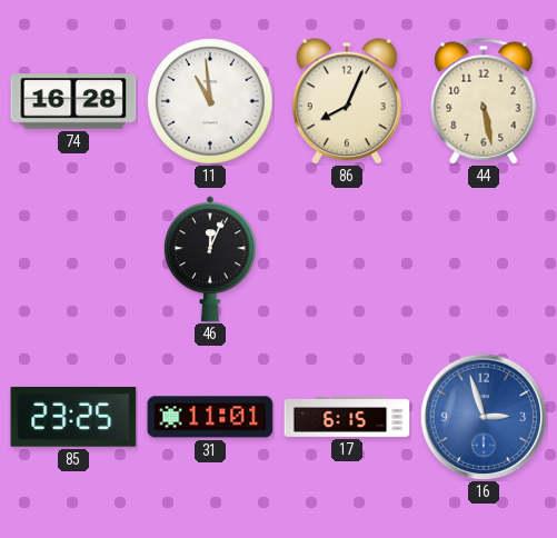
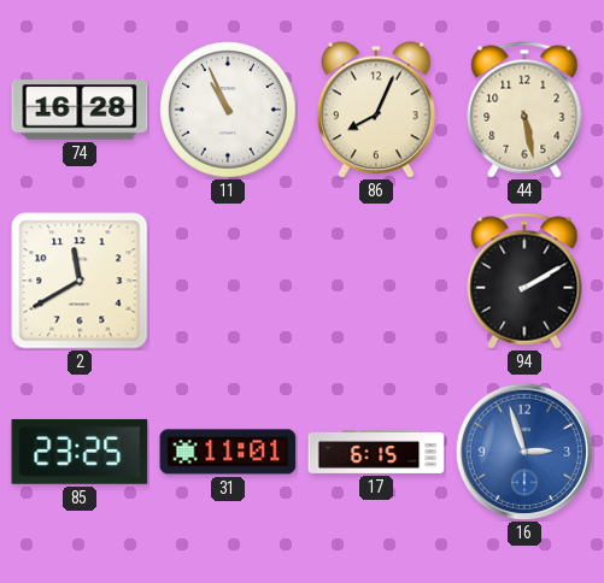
11: 10:59 -> 10:56 (228, 110)
2: none -> 11:40 (80, 281)
46: 12:04 -> none (210, 259)
94: none -> 2:10 (524, 281)
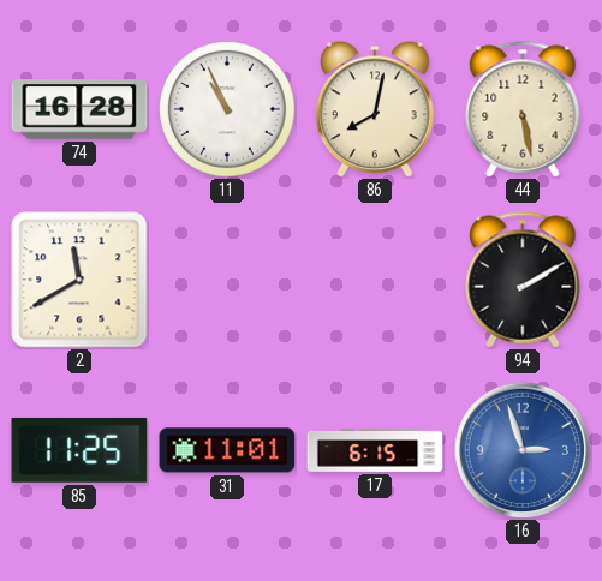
86: 8:04 -> 8:02 (375, 109)
85: 23:25 -> 11:25 (79, 450)
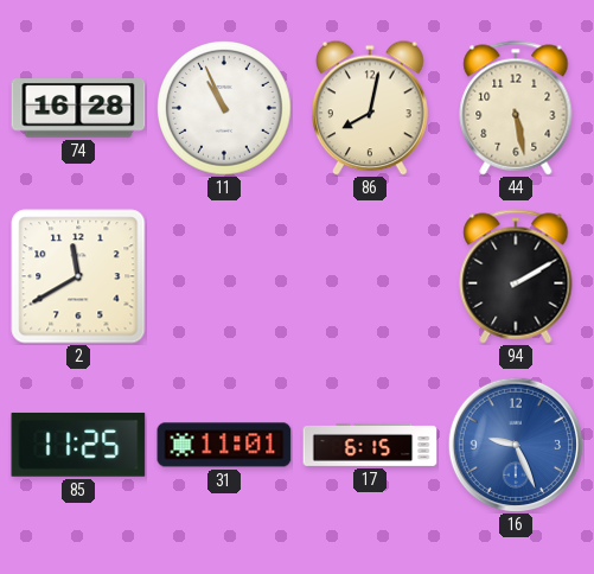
16: 2:57 -> 9:26 (516, 445)
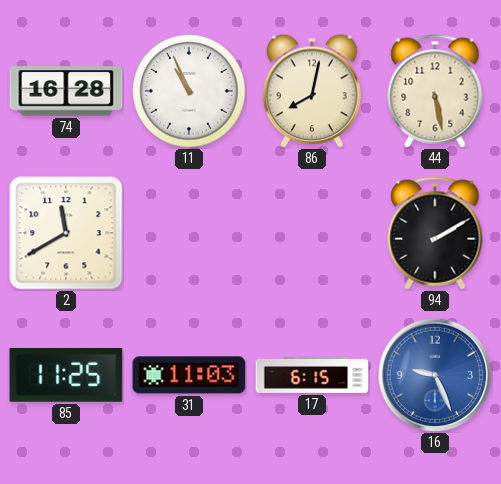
31: 11:01 -> 11:03 (189, 375)
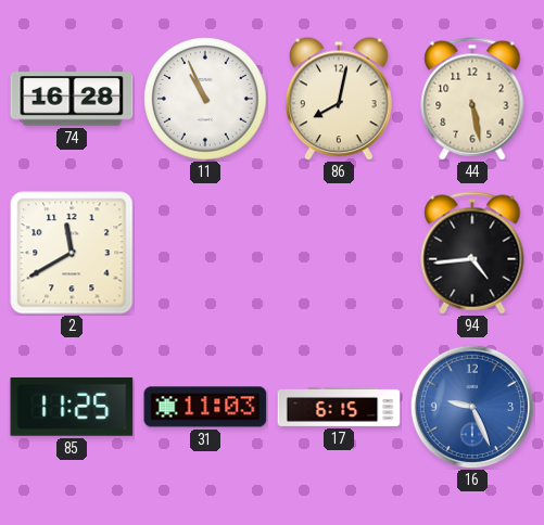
94: 2:10 -> 4:44 (472, 253)
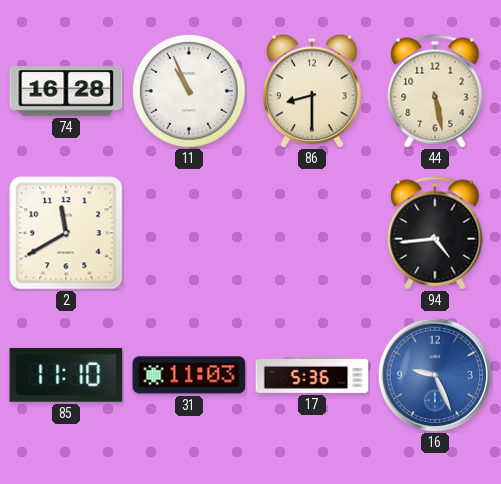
86: 8:02 -> 8:30 (312, 91)
85: 11:25 -> 11:10 (66, 375)
17: 6:15 -> 5:36 (312, 375)
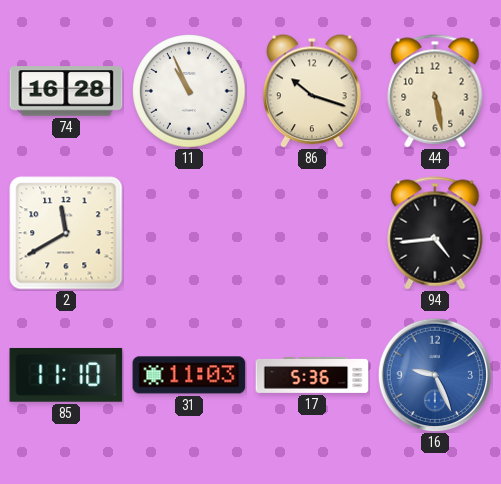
86: 8:30 -> 10:18 (312, 91)
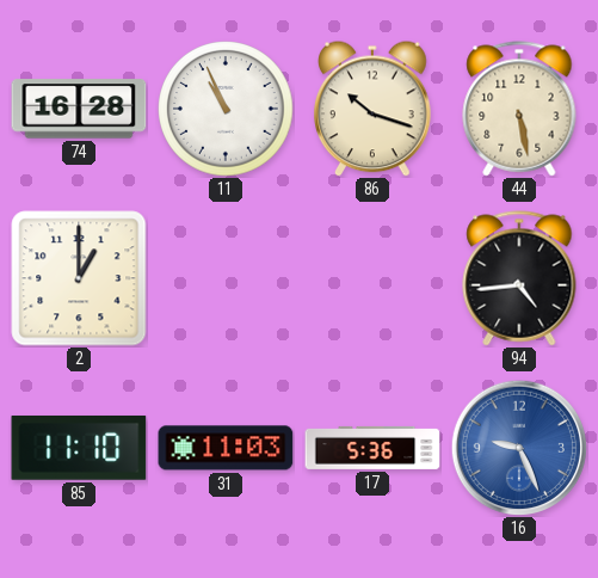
2: 11:40 -> 1:00 (79, 278)
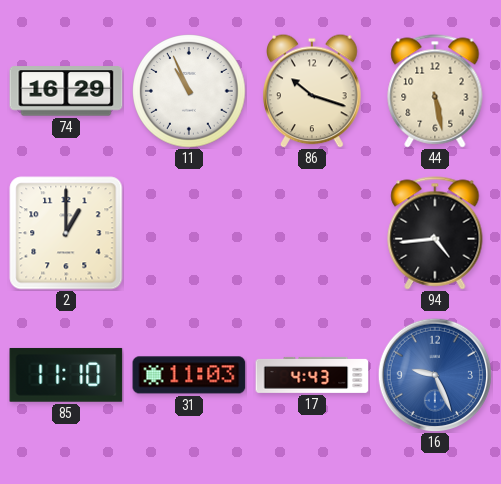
74: 16:28 -> 16:29 (66, 91)
17: 5:36 -> 4:43 (312, 375)
